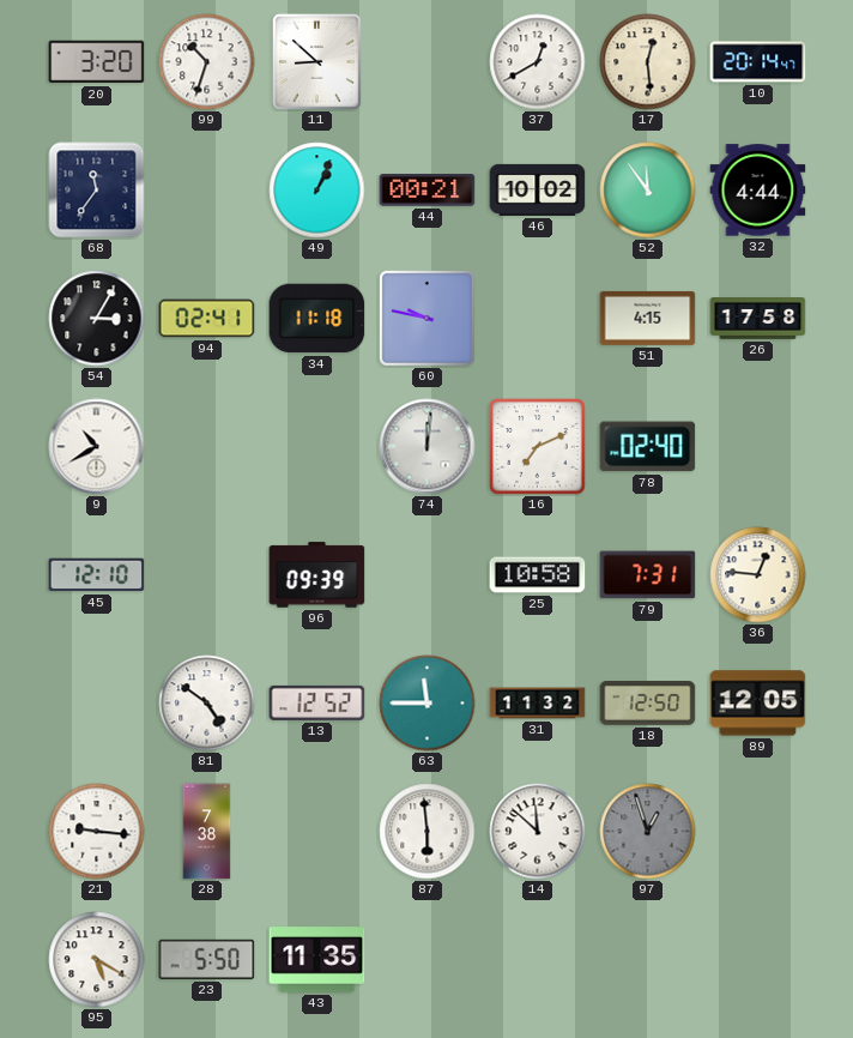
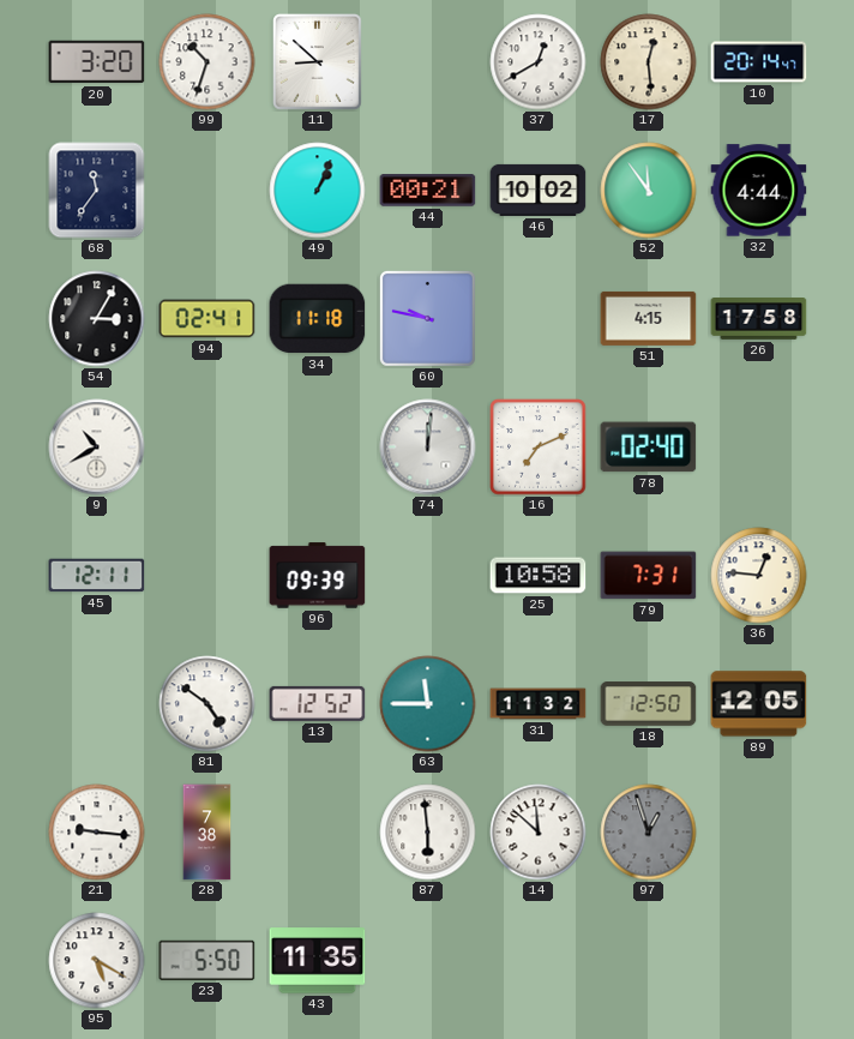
45: 12:10 -> 12:11 (97, 576)
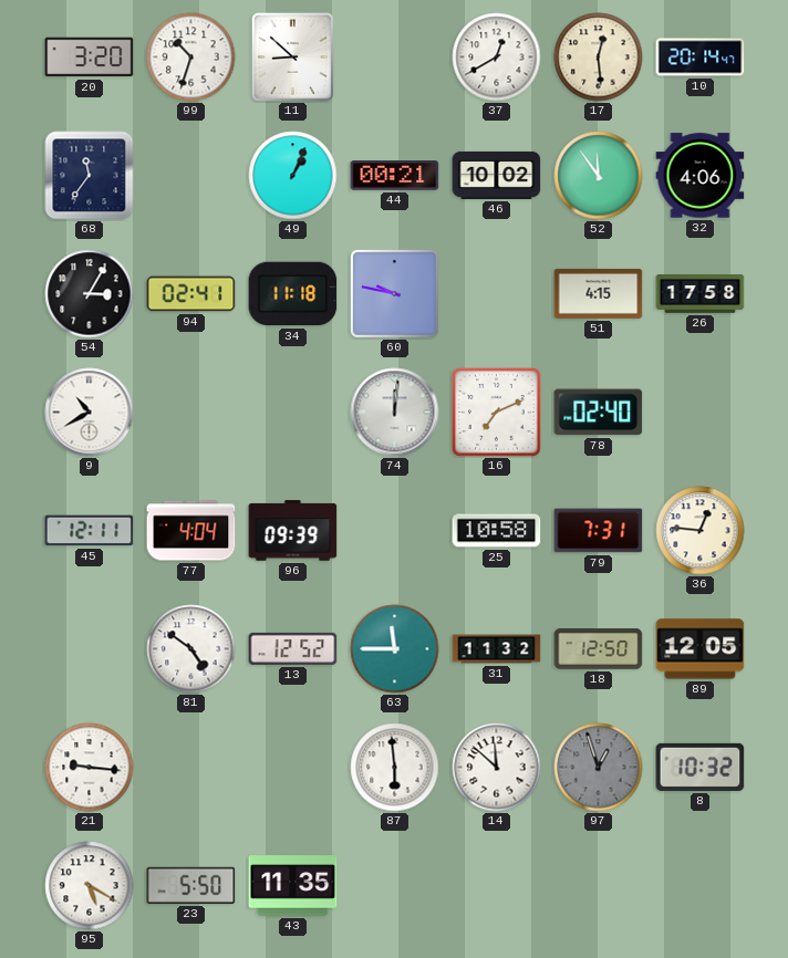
32: 4:44 -> 4:06 (701, 176)
77: none -> 4:04 (191, 531)
28: 7:38 -> none (208, 833)
8: none -> 10:32 (701, 767)
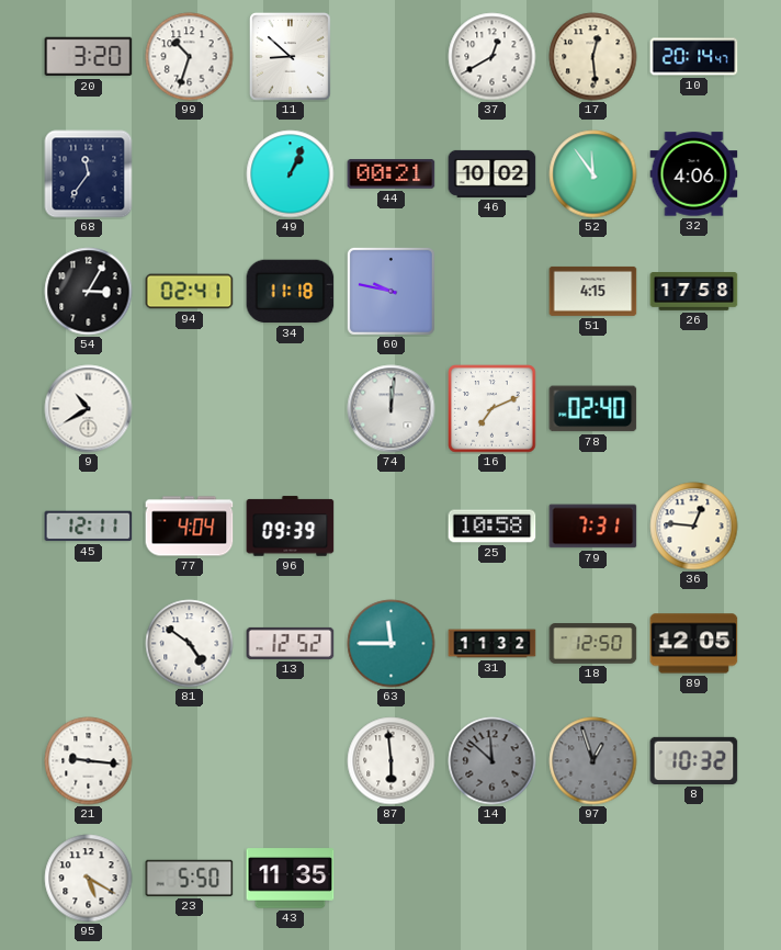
14 dial: white -> grey (493, 761)
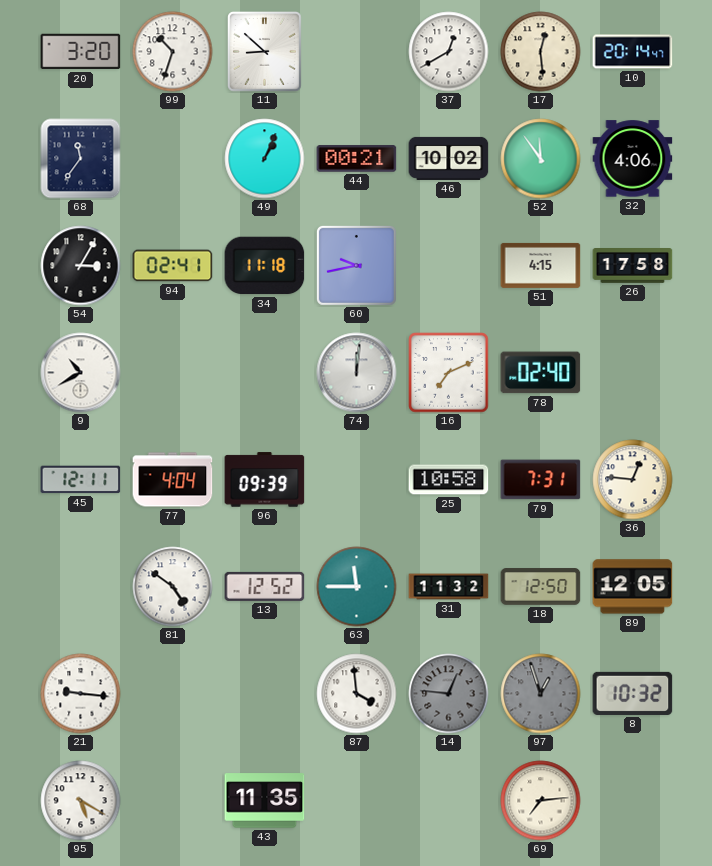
60: 9:47 -> 9:43 (356, 265)
87: 5:59 -> 3:59 (357, 694)
14: 11:52 -> 12:46 (449, 694)
23: 5:50 -> none (190, 878)
69: none -> 7:14 (541, 801)
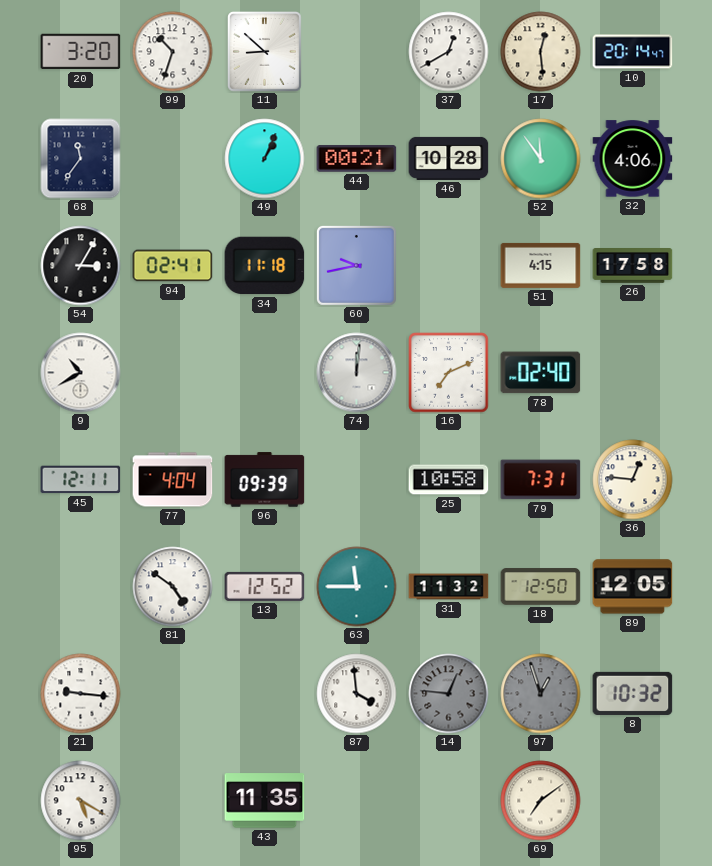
46: 10:02 -> 10:28 (449, 158)
69: 7:14 -> 7:09 (541, 801)
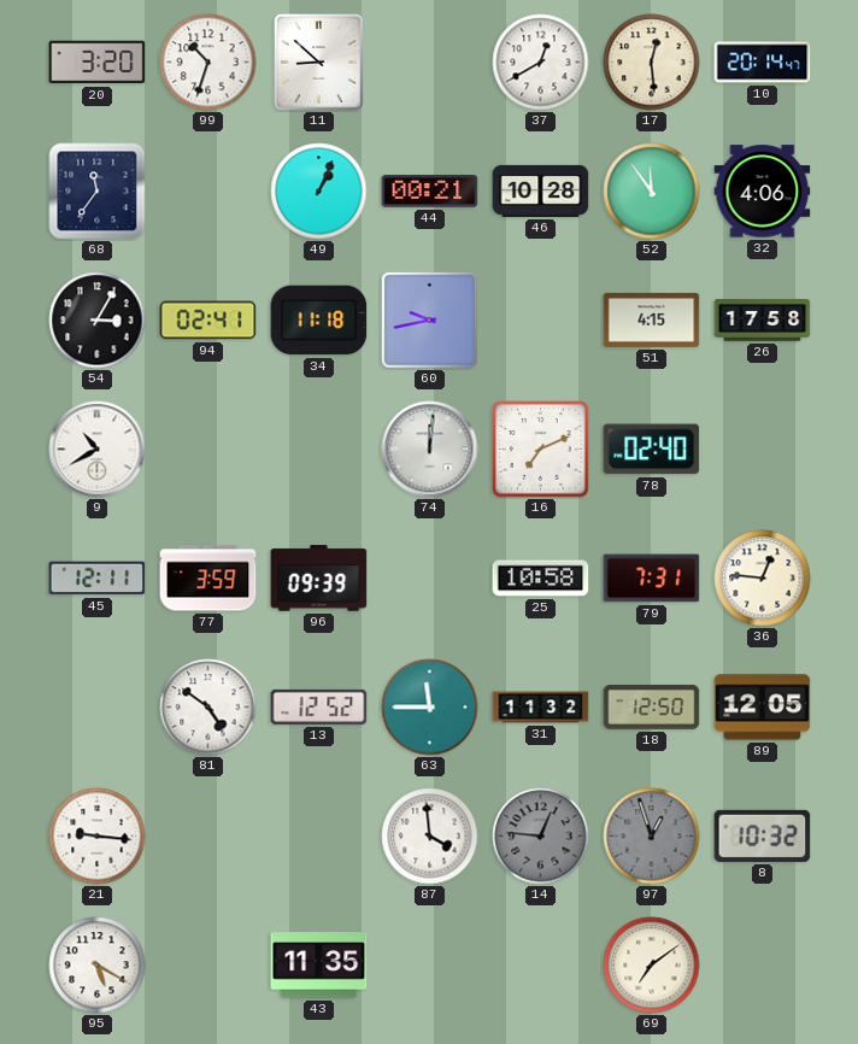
77: 4:04 -> 3:59 (208, 579)
